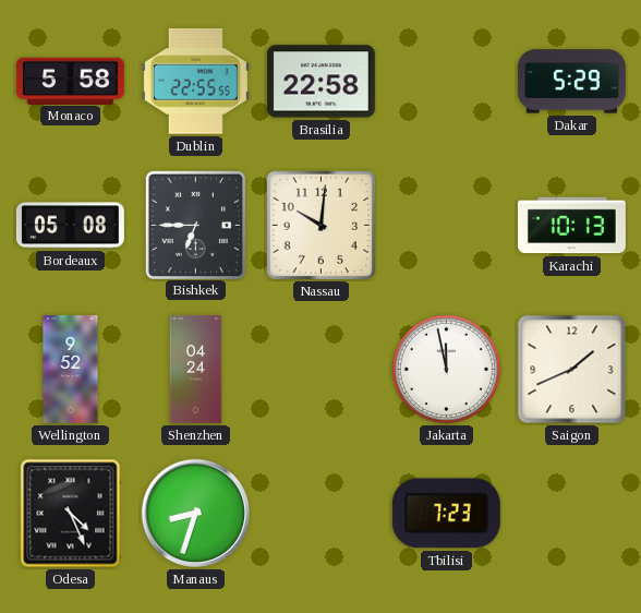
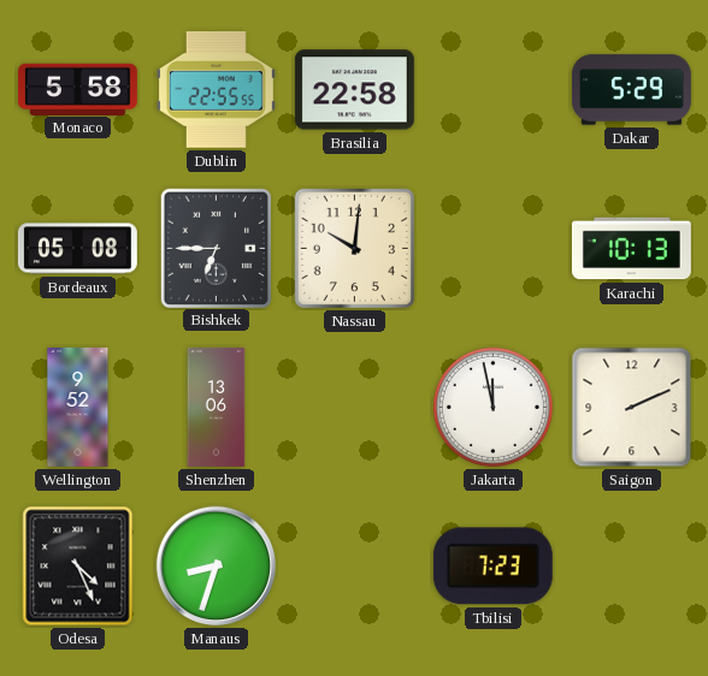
Shenzhen: 04:24 -> 13:06 (217, 407)
Saigon: 1:41 -> 2:11 (632, 408)
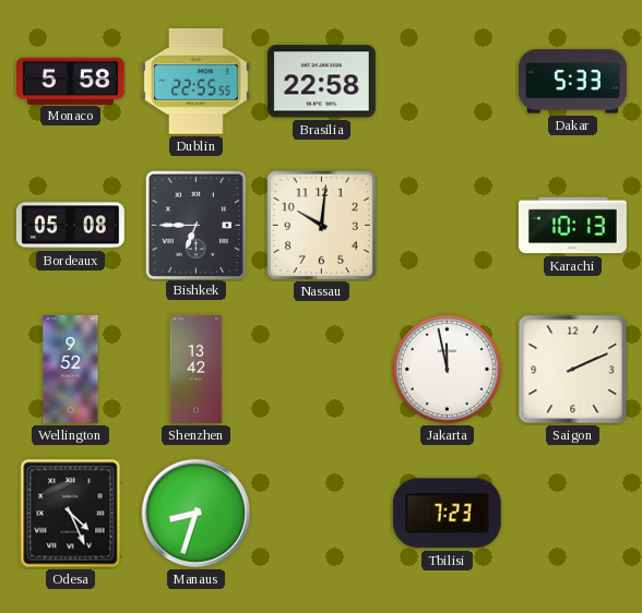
Dakar: 5:29 -> 5:33 (572, 82)
Shenzhen: 13:06 -> 13:42 (197, 369)
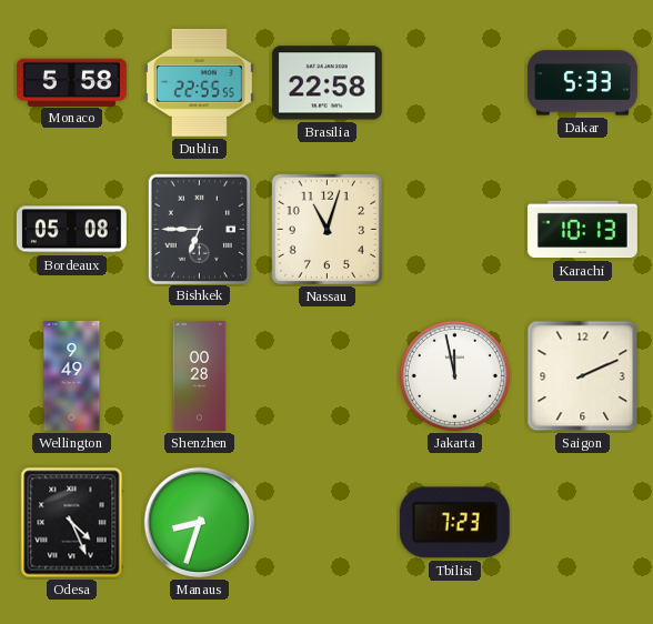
Nassau: 10:01 -> 11:03 (326, 229)
Wellington: 9:52 -> 9:49 (72, 375)
Shenzhen: 13:42 -> 00:28 (200, 375)
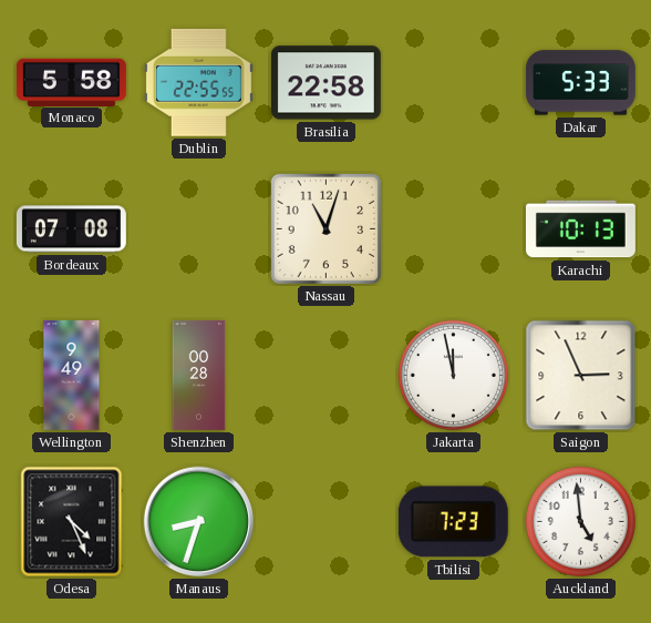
Bordeaux: 05:08 -> 07:08 (71, 229)
Bishkek: 6:45 -> none (199, 229)
Saigon: 2:11 -> 2:56 (581, 376)
Auckland: none -> 4:59 (580, 521)
